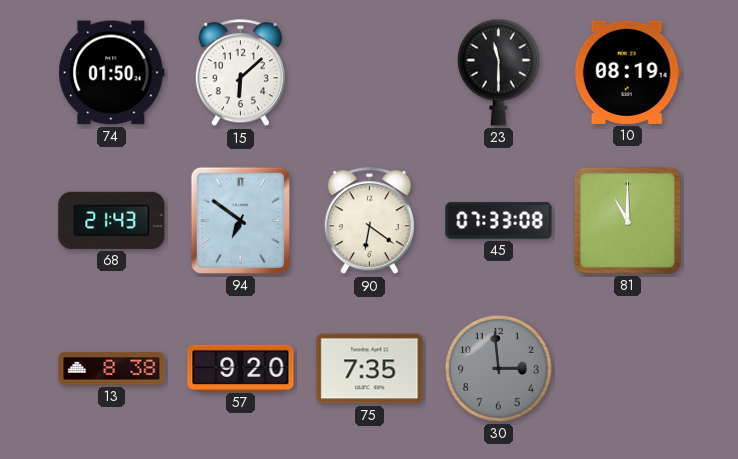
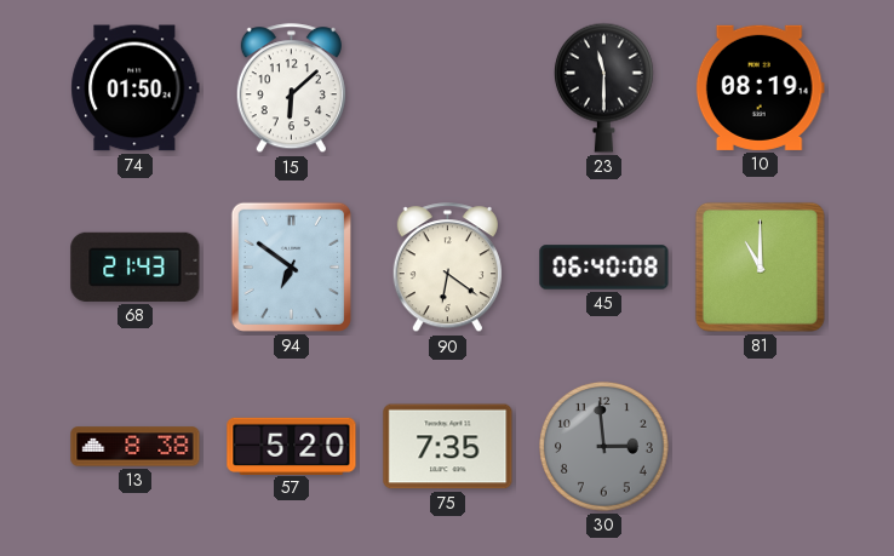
45: 07:33 -> 06:40 (604, 268)
57: 9:20 -> 5:20 (292, 446)
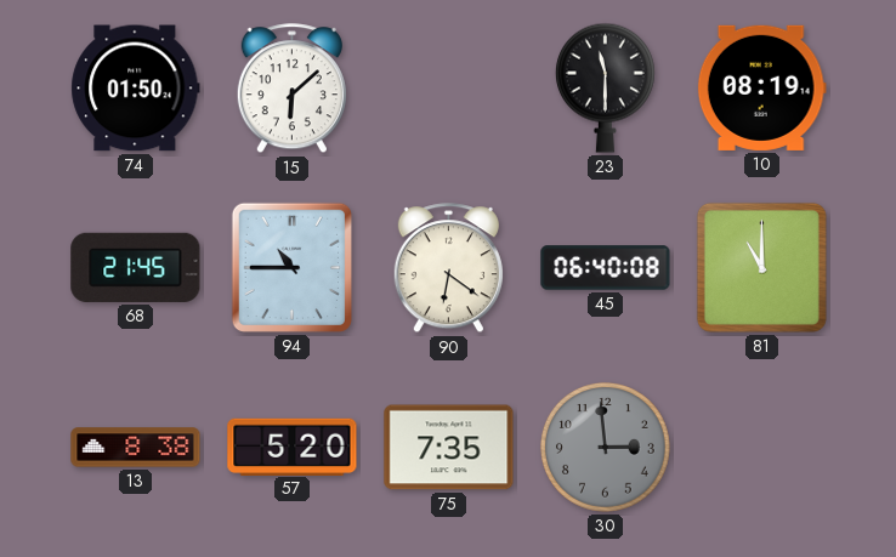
68: 21:43 -> 21:45 (136, 267)
94: 6:51 -> 10:45 (291, 267)
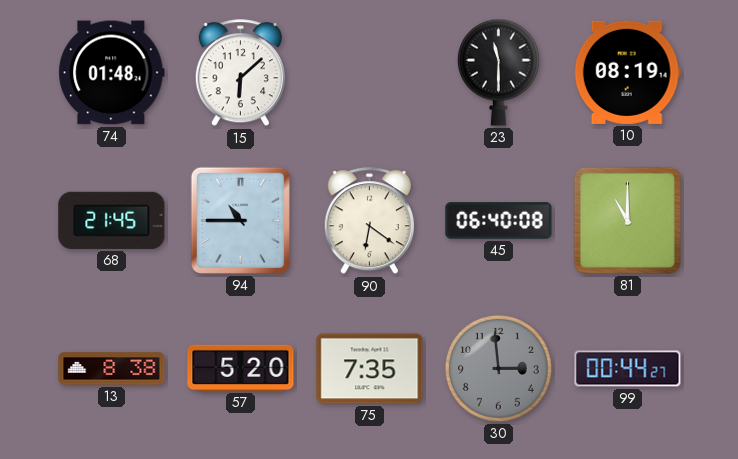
74: 01:50 -> 01:48 (112, 73)
99: none -> 00:44 (628, 369)
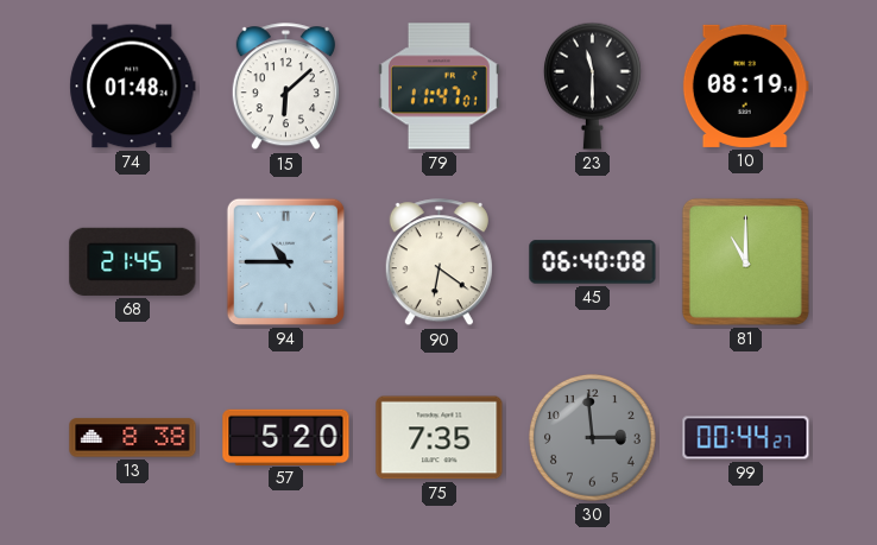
79: none -> 11:47 (438, 87)
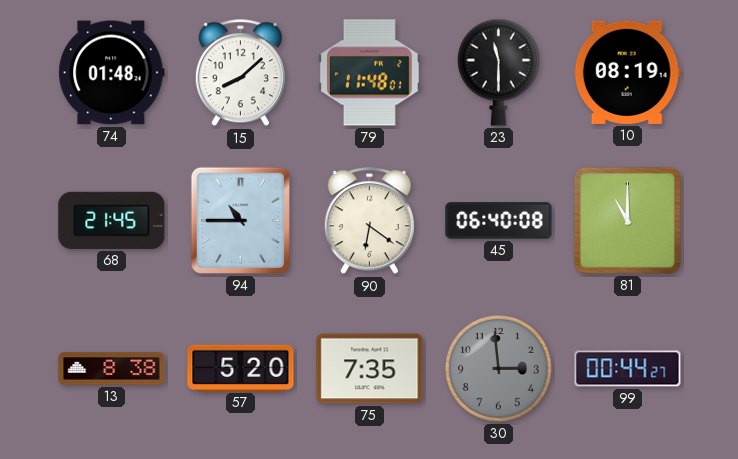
15: 6:08 -> 8:08 (240, 73)
79: 11:47 -> 11:48 (369, 73)
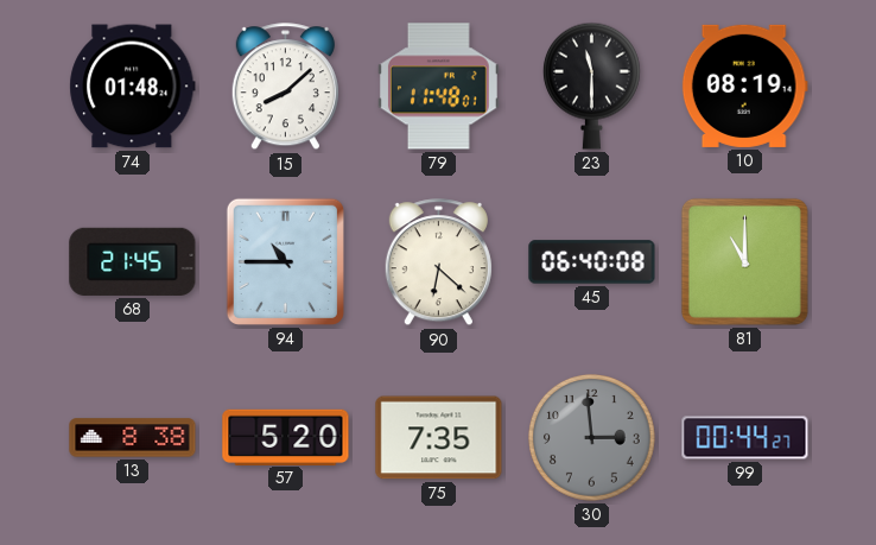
90: 6:21 -> 6:22 (438, 262)
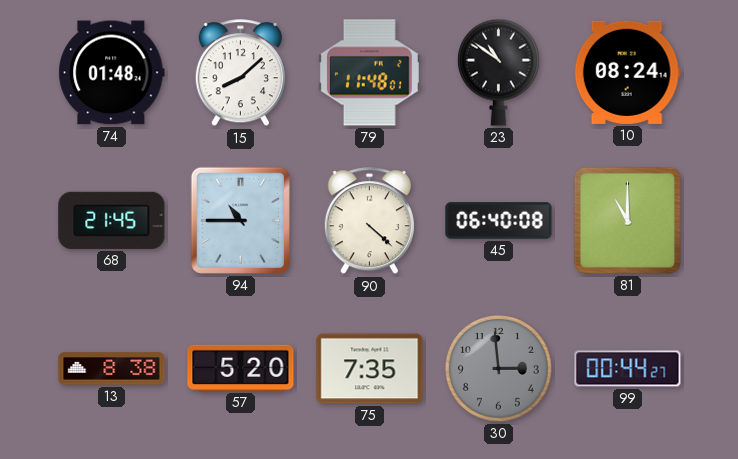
23: 11:30 -> 10:51 (498, 72)
10: 08:19 -> 08:24 (627, 72)
90: 6:22 -> 4:22 (369, 221)
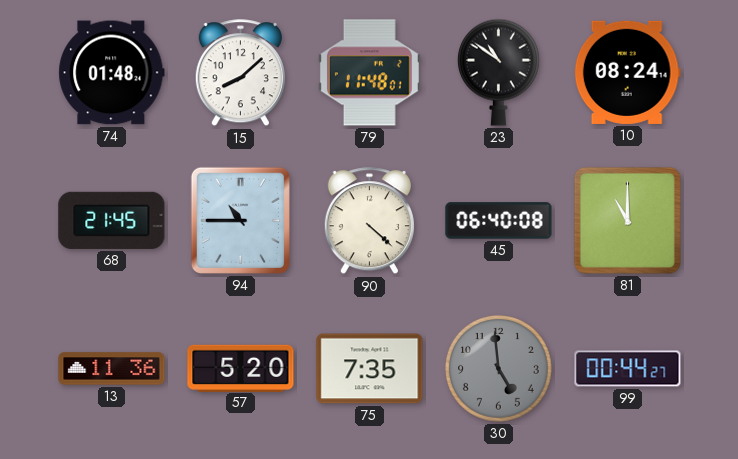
13: 8:38 -> 11:36 (112, 369)
30: 2:59 -> 4:59 (498, 368)
